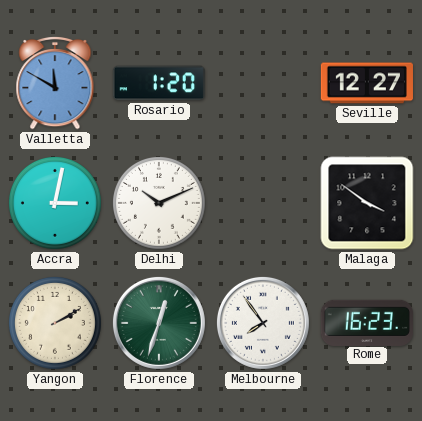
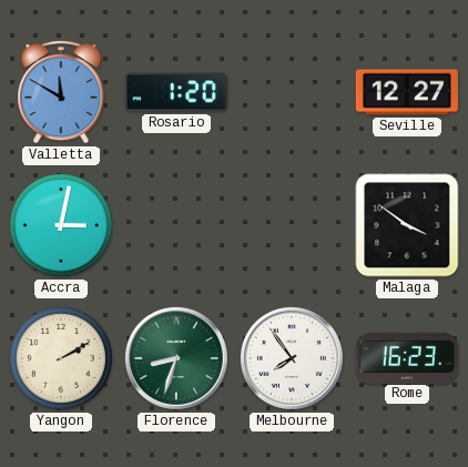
Delhi: 10:11 -> none (159, 203)
Florence: 12:33 -> 8:33 (176, 358)
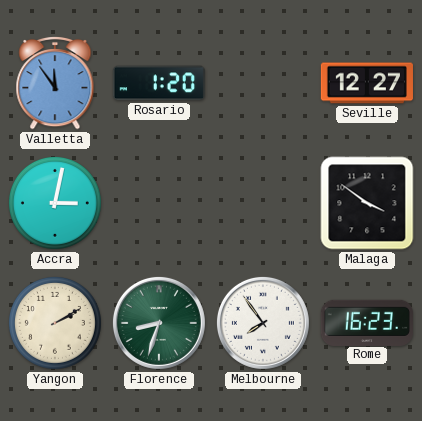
Valletta: 11:50 -> 11:54 (55, 83)
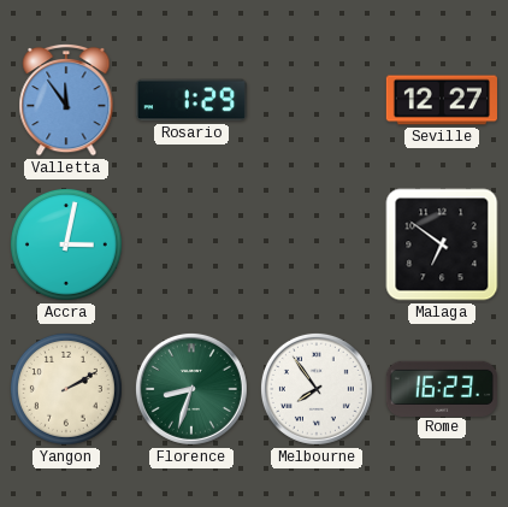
Rosario: 1:20 -> 1:29 (191, 100)
Malaga: 3:51 -> 6:51 (442, 244)
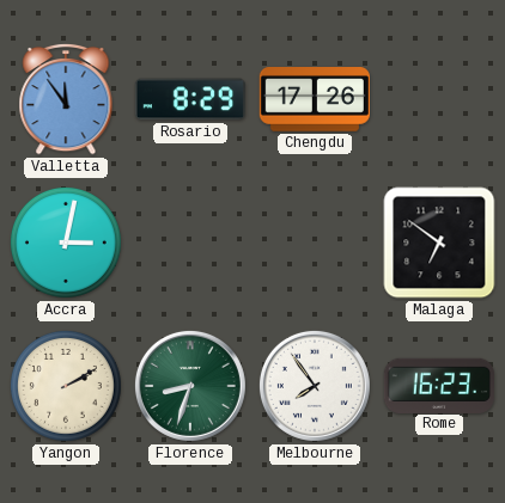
Rosario: 1:29 -> 8:29 (190, 99)
Chengdu: none -> 17:26 (315, 100)
Seville: 12:27 -> none (442, 100)
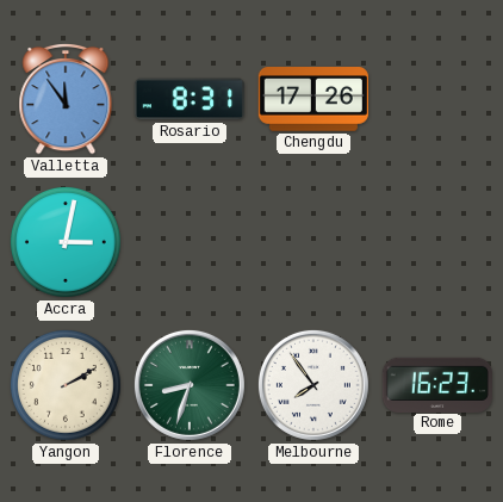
Rosario: 8:29 -> 8:31 (190, 99)
Malaga: 6:51 -> none (439, 243)
